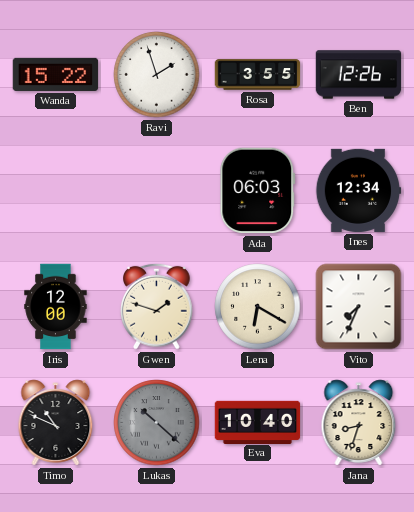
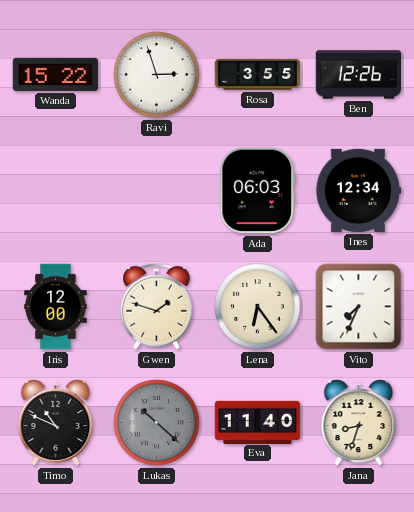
Ravi: 1:57 -> 2:57 (157, 75)
Lena: 6:20 -> 6:24 (258, 307)
Eva: 10:40 -> 11:40 (258, 422)
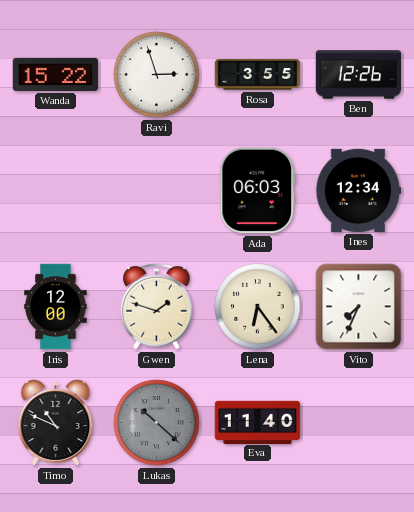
Jana: 8:33 -> none (359, 423)
